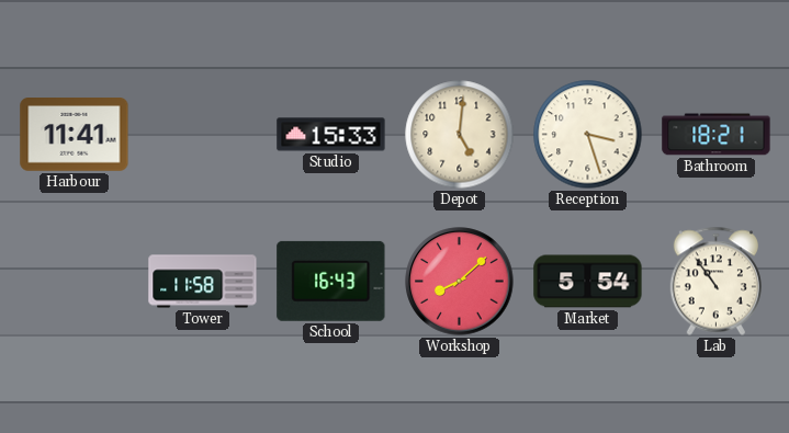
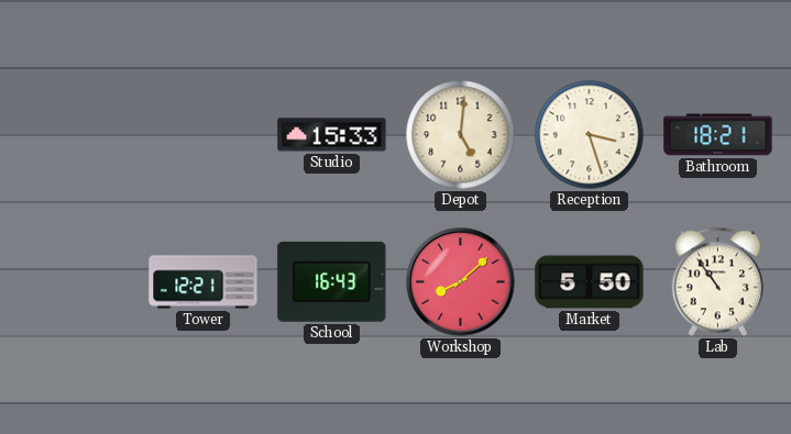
Harbour: 11:41 -> none (75, 135)
Tower: 11:58 -> 12:21 (204, 282)
Market: 5:54 -> 5:50 (590, 282)
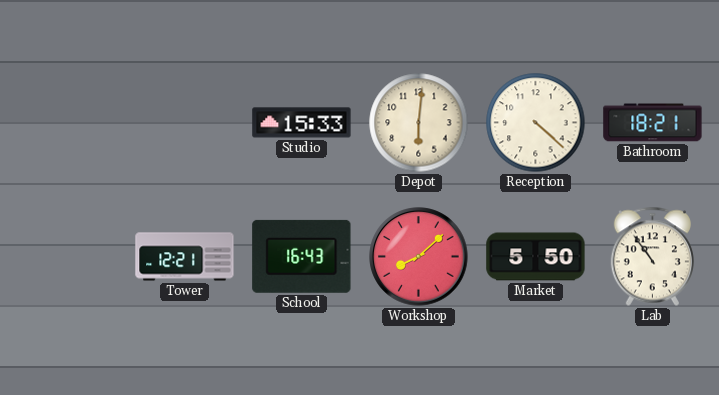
Depot: 5:01 -> 6:01 (419, 123)
Reception: 3:27 -> 4:22 (536, 123)
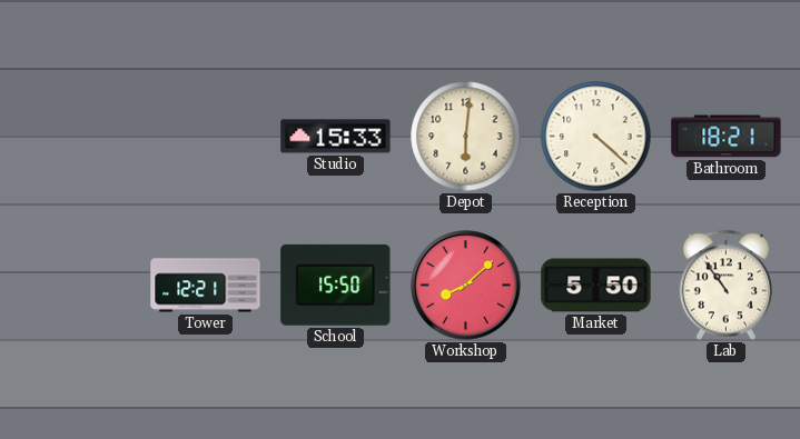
School: 16:43 -> 15:50 (336, 285)
